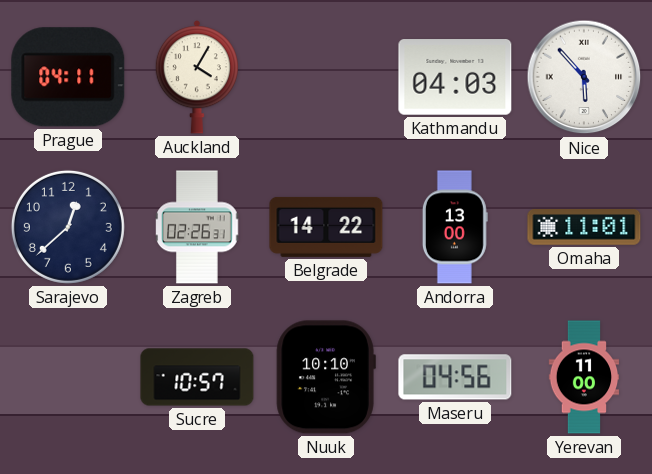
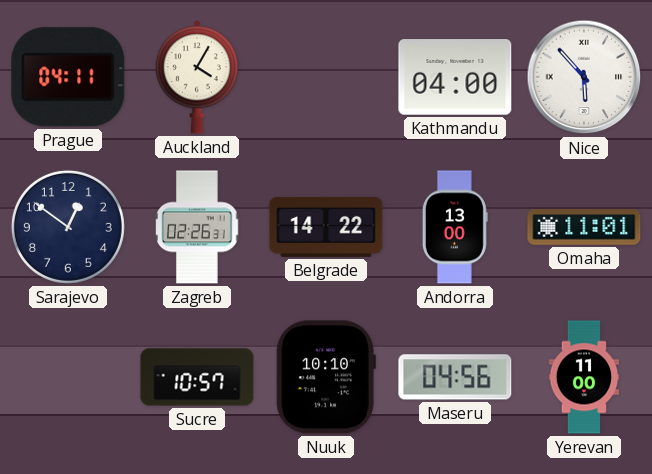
Kathmandu: 04:03 -> 04:00 (455, 77)
Sarajevo: 12:38 -> 12:51 (68, 227)
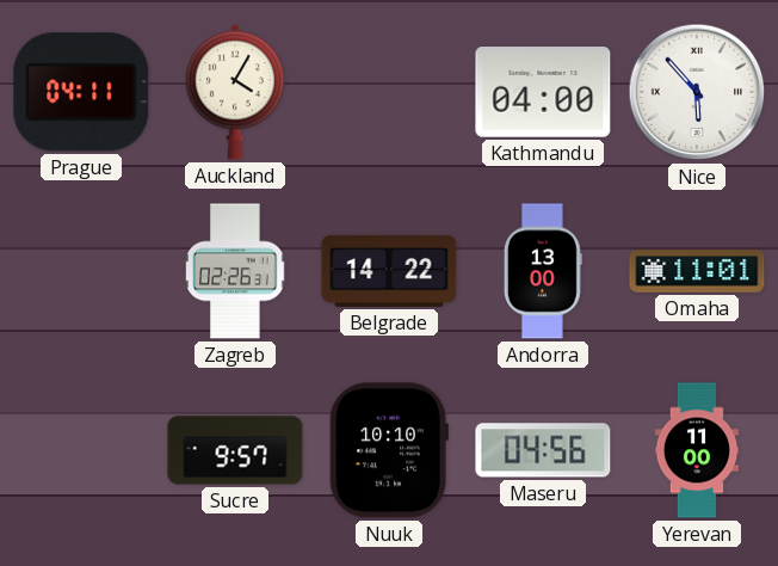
Sarajevo: 12:51 -> none (68, 227)
Sucre: 10:57 -> 9:57 (235, 450)
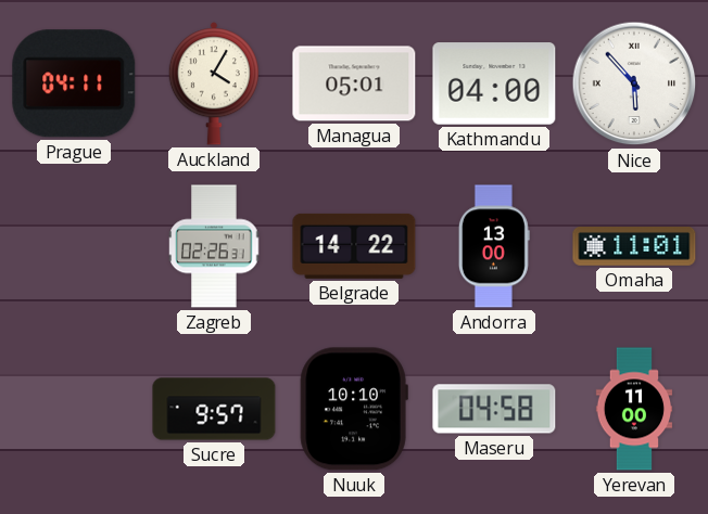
Managua: none -> 05:01 (354, 83)
Maseru: 04:56 -> 04:58 (494, 409)
